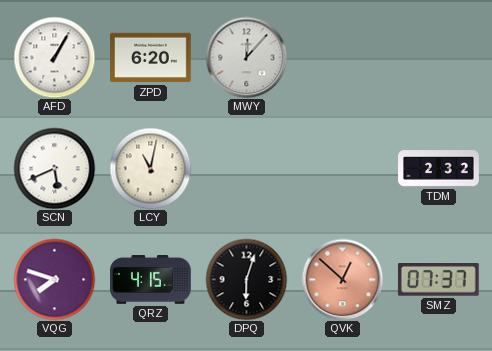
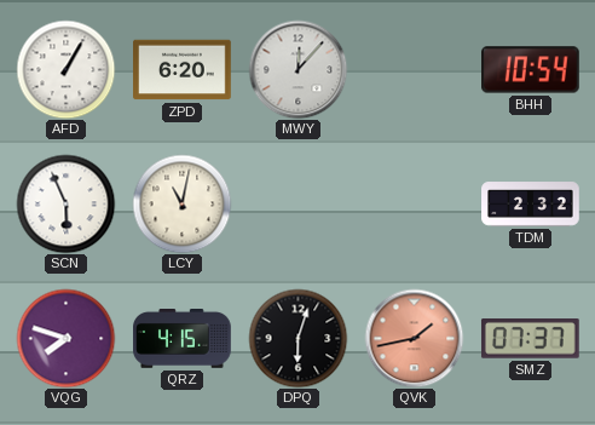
BHH: none -> 10:54 (531, 70)
SCN: 5:41 -> 5:56 (65, 203)
QVK: 12:52 -> 1:43 (414, 338)
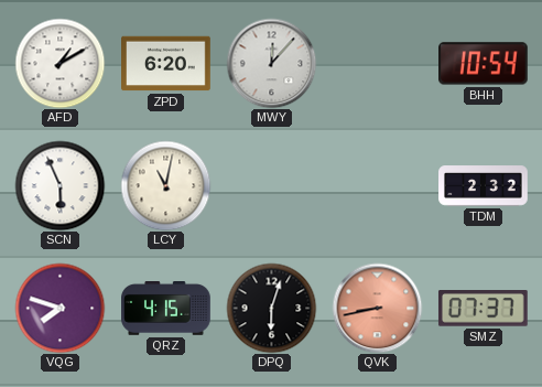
AFD: 1:05 -> 1:10 (59, 63)
QVK: 1:43 -> 8:43 (377, 308)
